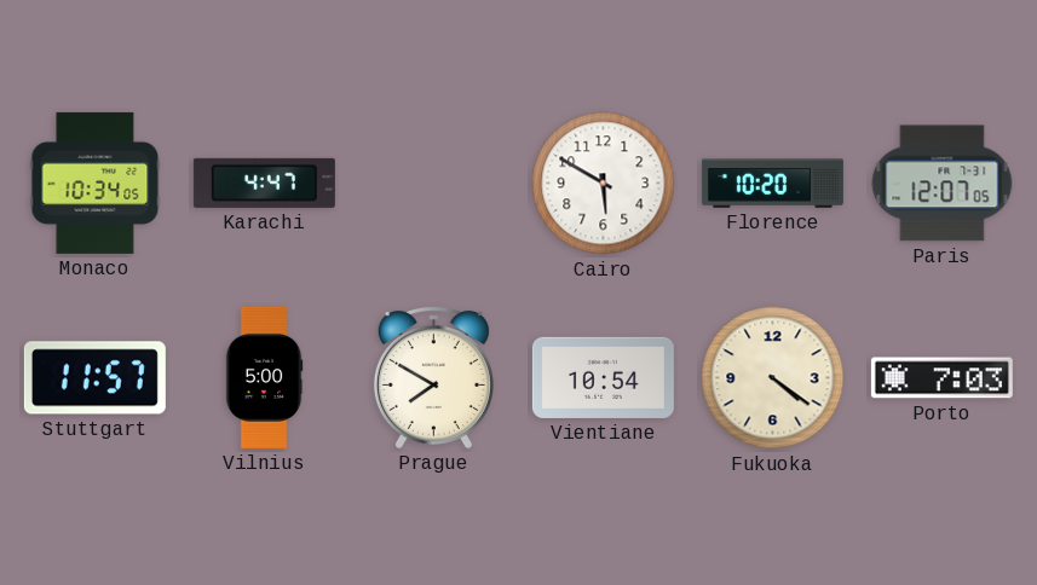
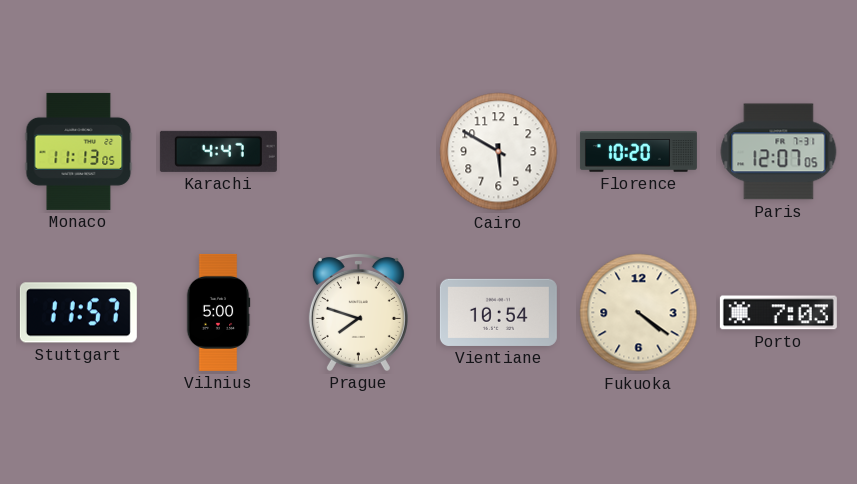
Monaco: 10:34 -> 11:13 (79, 151)
Prague: 7:50 -> 7:48 (358, 312)
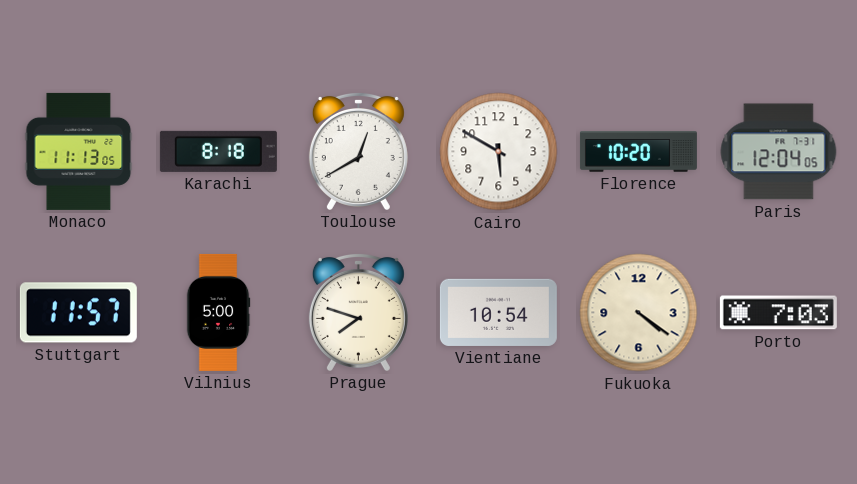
Karachi: 4:47 -> 8:18 (218, 151)
Toulouse: none -> 12:40 (358, 151)
Paris: 12:07 -> 12:04 (779, 152)
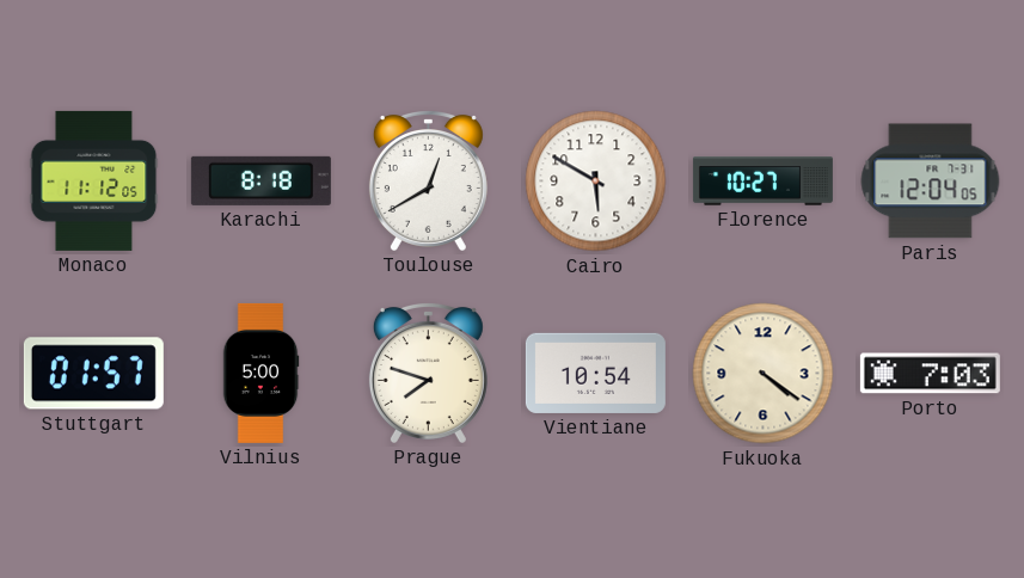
Monaco: 11:13 -> 11:12 (94, 180)
Florence: 10:20 -> 10:27 (762, 182)
Stuttgart: 11:57 -> 01:57 (93, 374)
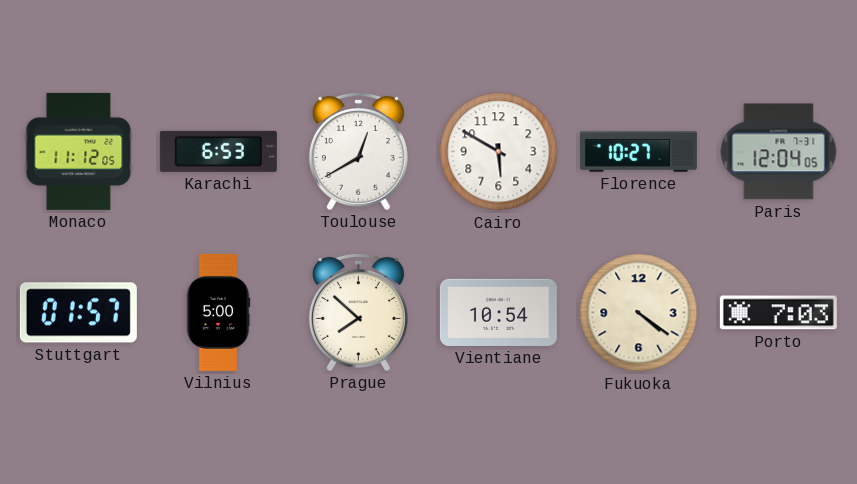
Karachi: 8:18 -> 6:53 (218, 151)
Prague: 7:48 -> 7:52 (358, 312)
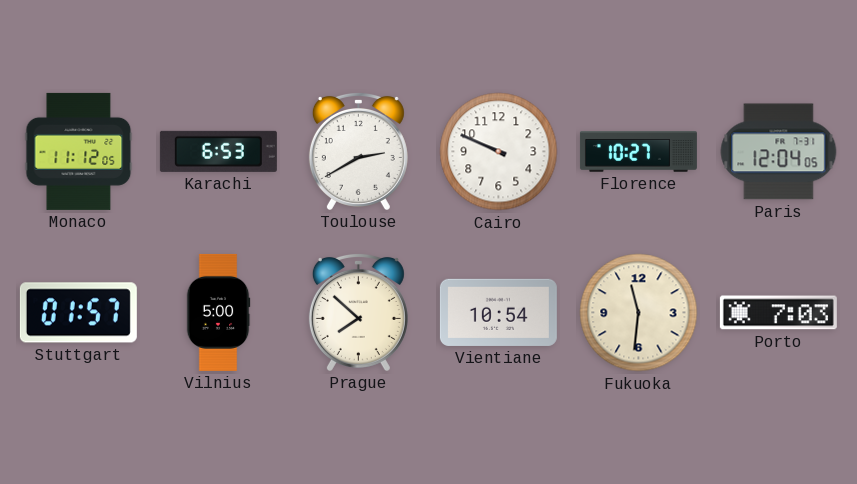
Toulouse: 12:40 -> 2:40 (358, 151)
Cairo: 5:50 -> 9:49 (499, 152)
Fukuoka: 4:21 -> 11:31 (639, 313)
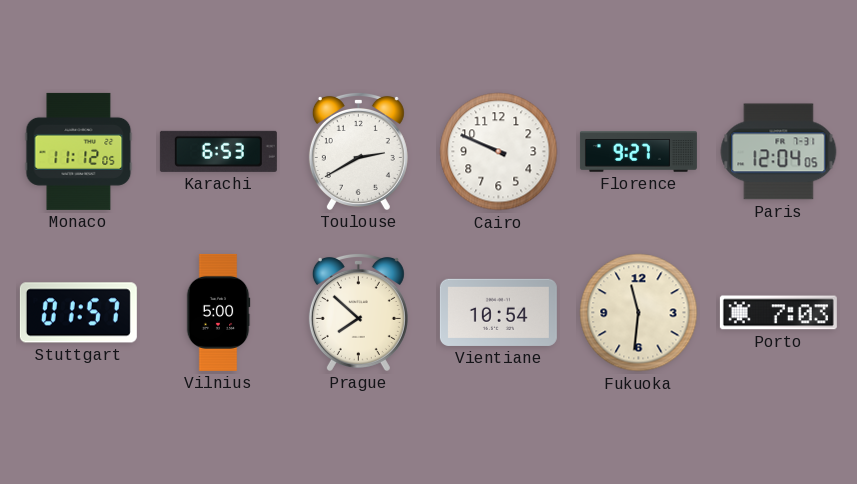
Florence: 10:27 -> 9:27 (638, 152)
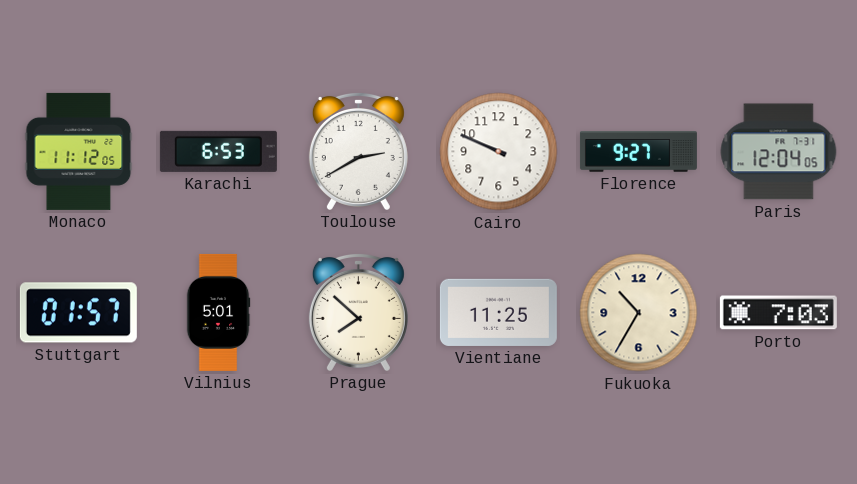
Vilnius: 5:00 -> 5:01 (218, 312)
Vientiane: 10:54 -> 11:25 (498, 312)
Fukuoka: 11:31 -> 10:35 (639, 313)
